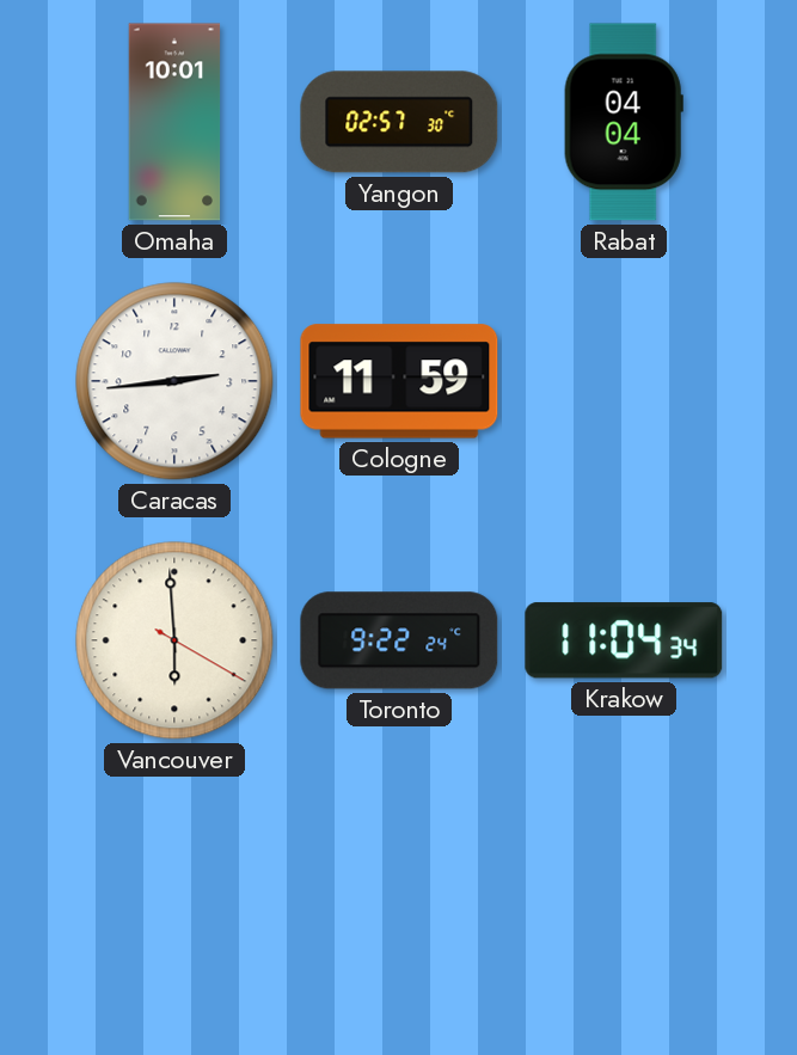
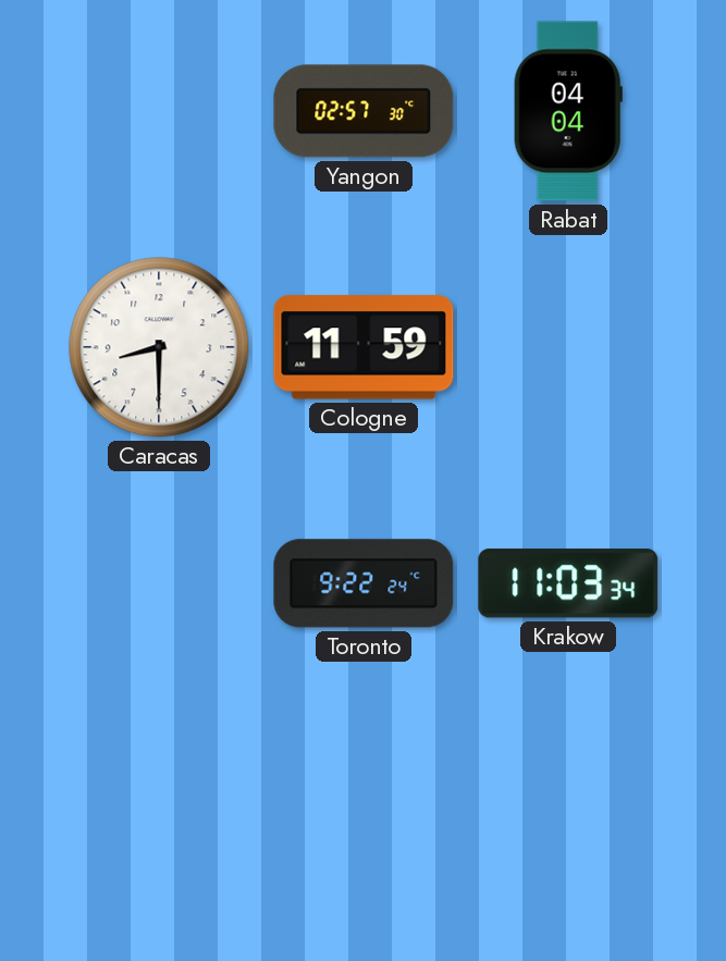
Omaha: 10:01 -> none (174, 122)
Caracas: 2:44 -> 8:30 (159, 347)
Vancouver: 5:59 -> none (174, 640)
Krakow: 11:04 -> 11:03 (568, 583)
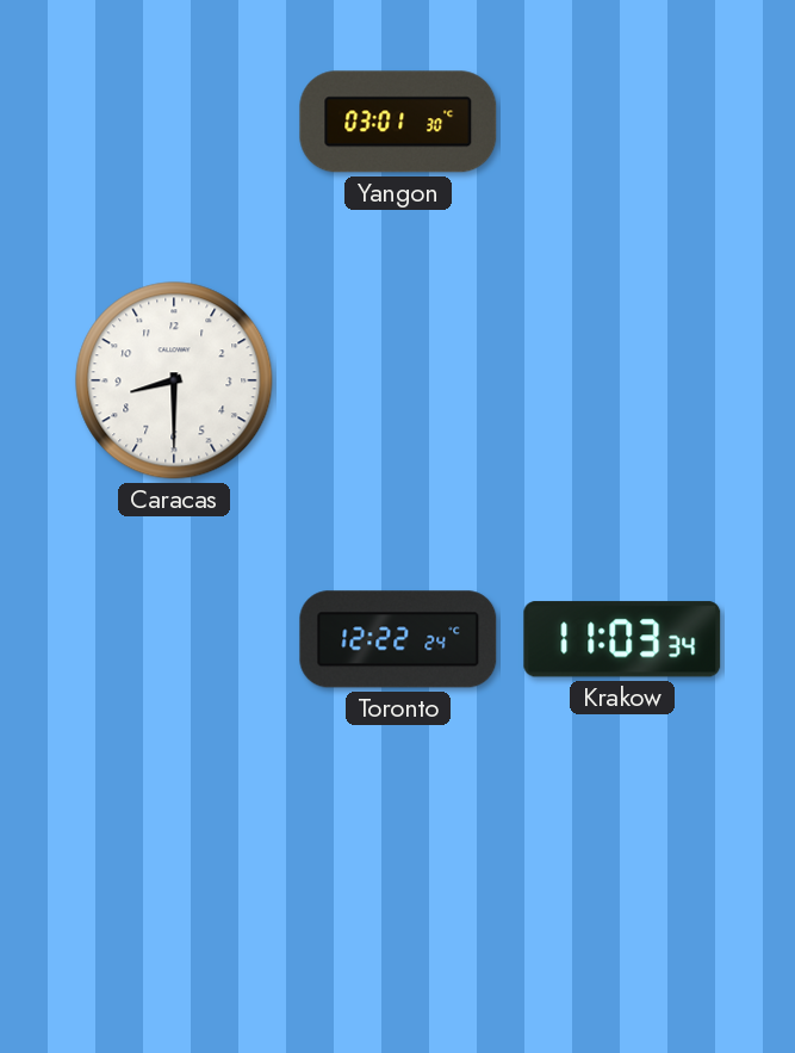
Yangon: 02:57 -> 03:01 (398, 122)
Rabat: 04:04 -> none (568, 111)
Cologne: 11:59 -> none (364, 347)
Toronto: 9:22 -> 12:22 (398, 639)
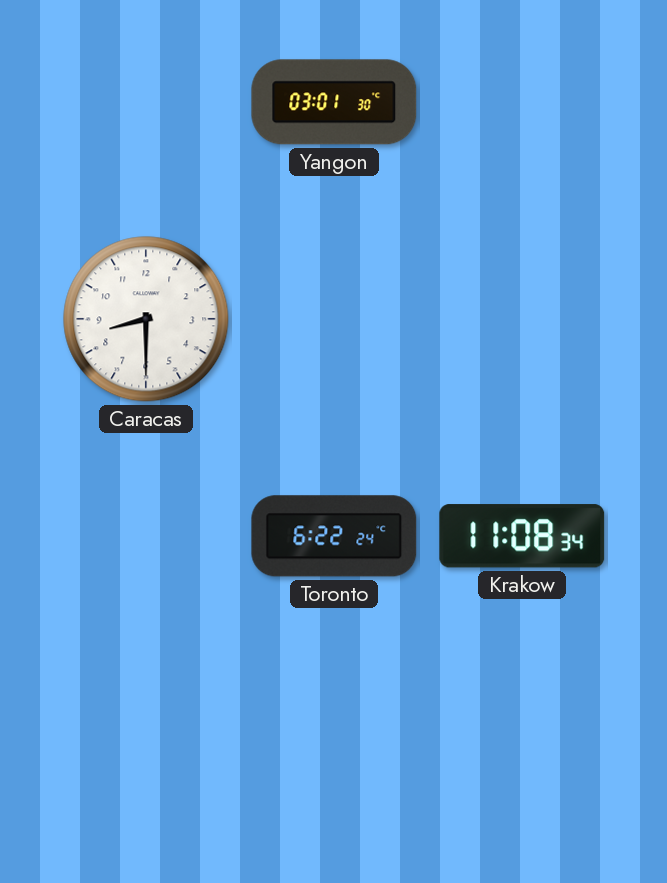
Toronto: 12:22 -> 6:22 (334, 536)
Krakow: 11:03 -> 11:08 (522, 536)
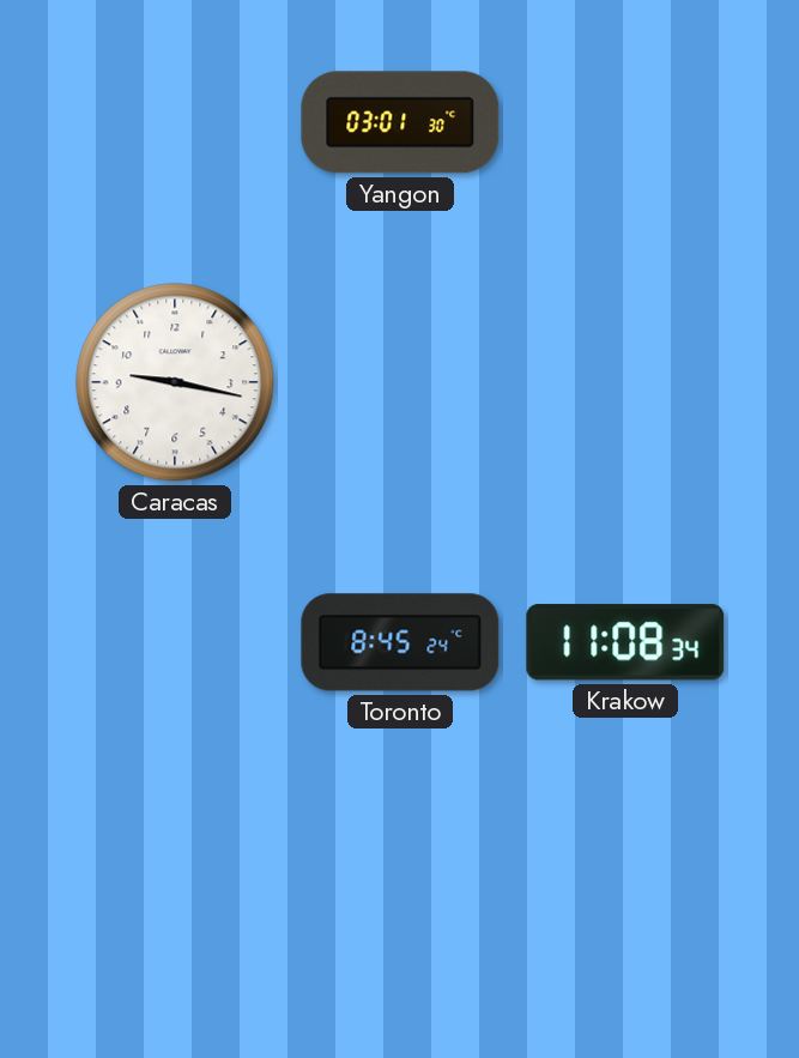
Caracas: 8:30 -> 9:17 (175, 382)
Toronto: 6:22 -> 8:45 (400, 642)
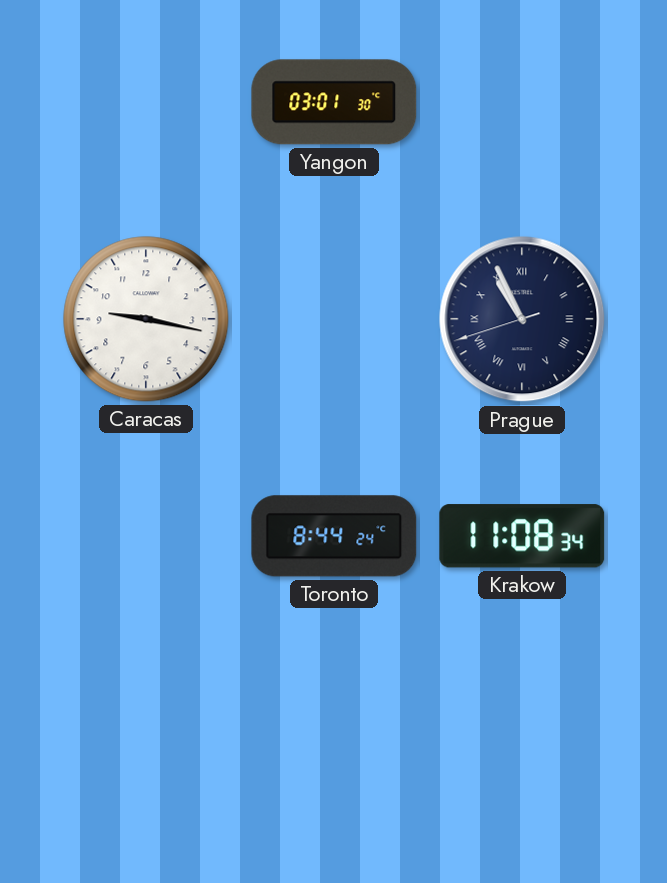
Prague: none -> 10:55 (522, 319)
Toronto: 8:45 -> 8:44 (334, 536)
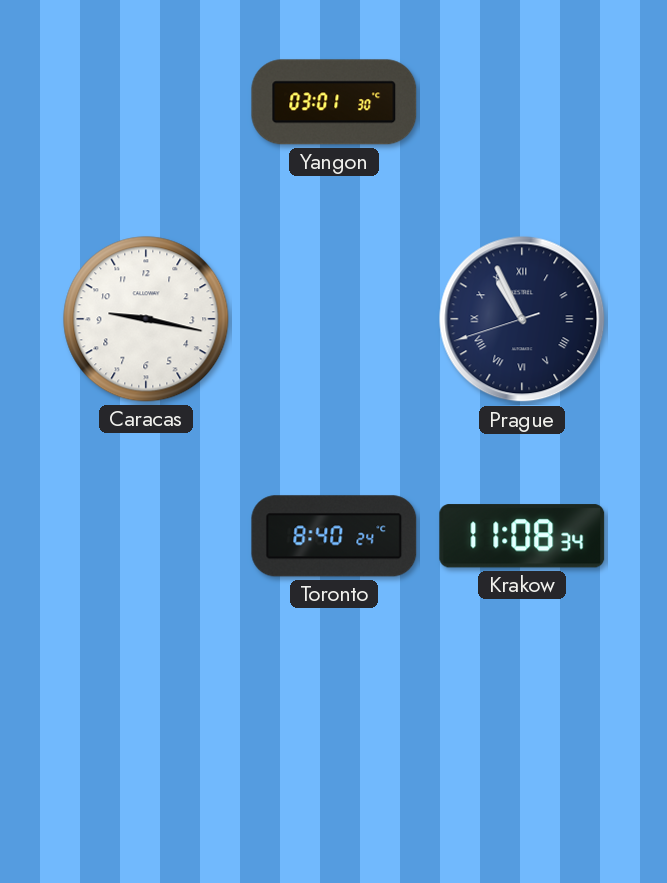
Toronto: 8:44 -> 8:40 (334, 536)
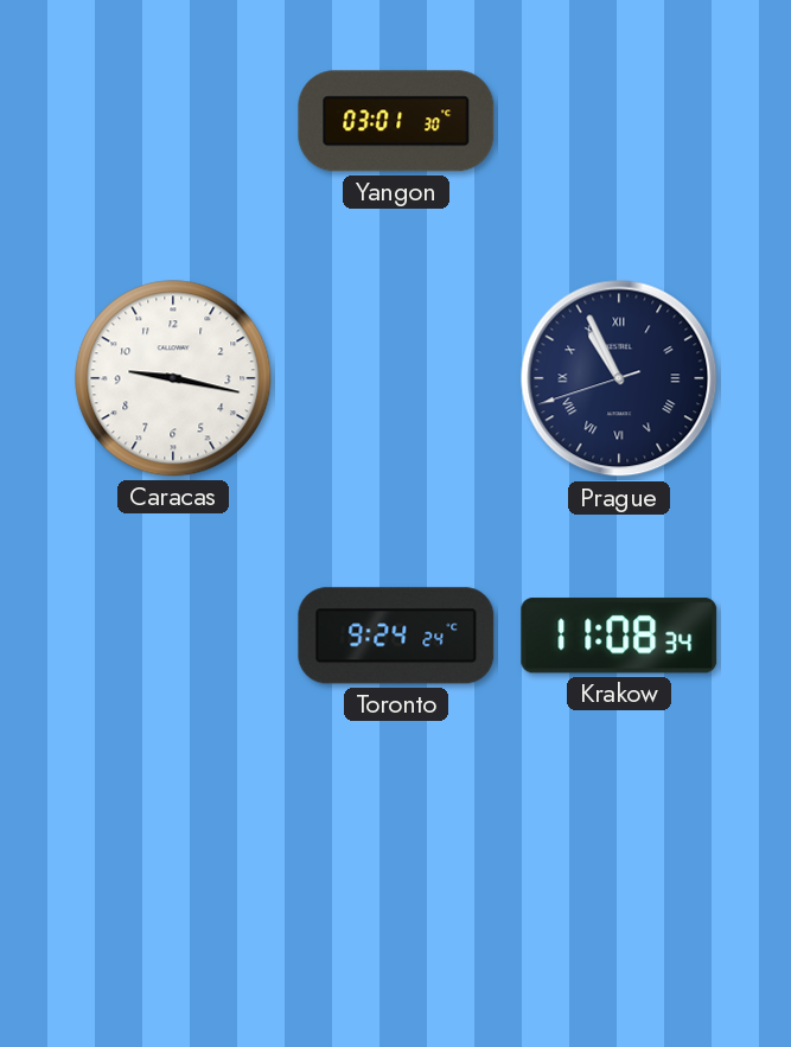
Toronto: 8:40 -> 9:24 (396, 636)
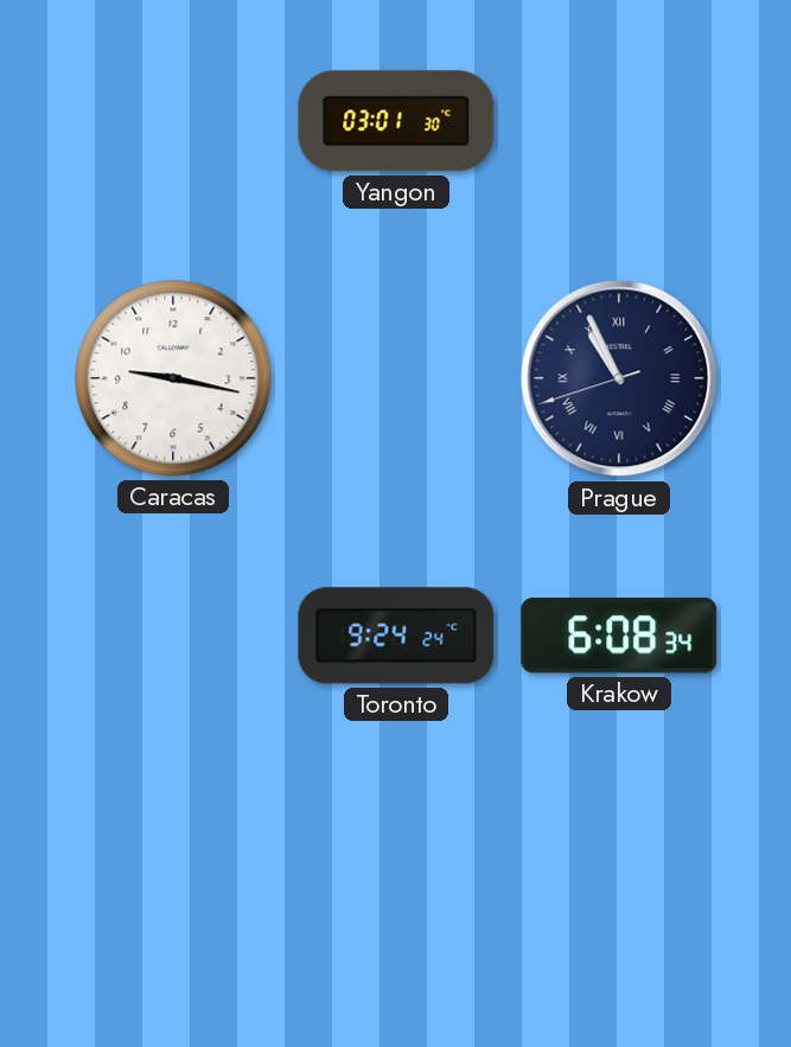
Krakow: 11:08 -> 6:08 (619, 636)
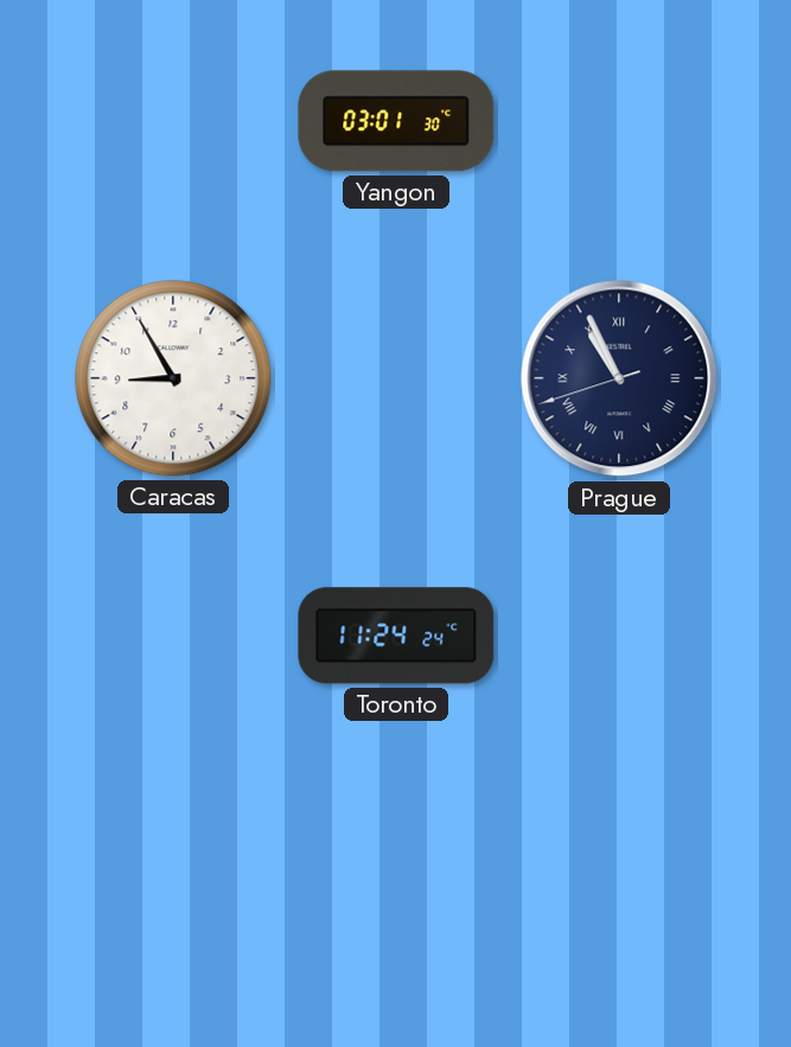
Caracas: 9:17 -> 8:55 (173, 378)
Toronto: 9:24 -> 11:24 (396, 636)
Krakow: 6:08 -> none (619, 636)
